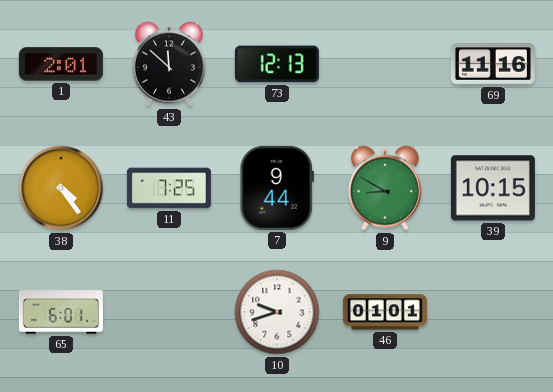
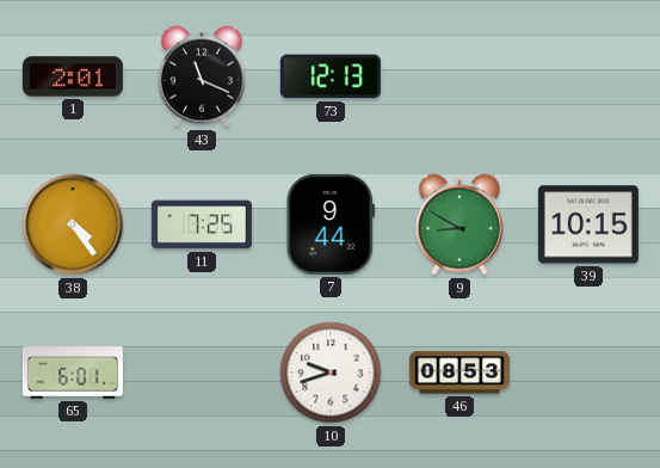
43: 11:52 -> 11:19 (202, 76)
69: 11:16 -> none (493, 64)
46: 01:01 -> 08:53 (459, 372)
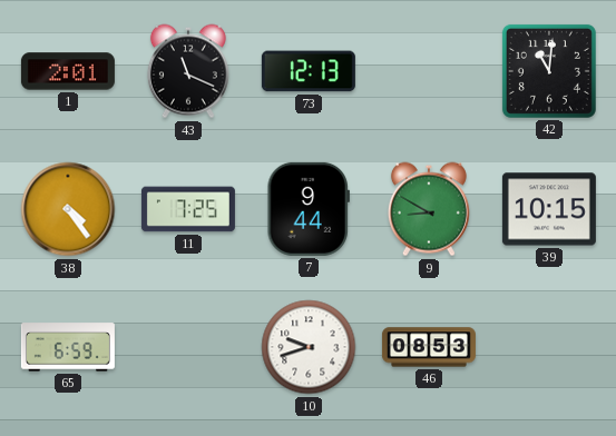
42: none -> 11:01 (549, 71)
65: 6:01 -> 6:59 (68, 347)
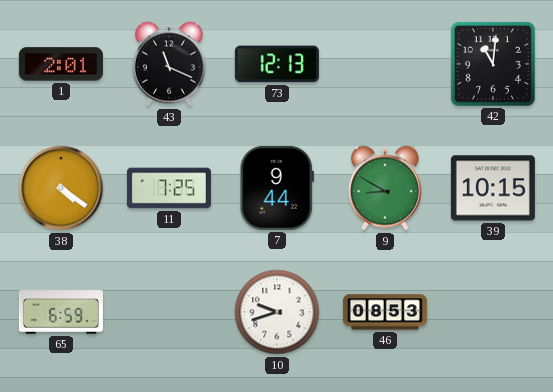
38: 4:24 -> 4:21 (61, 188)
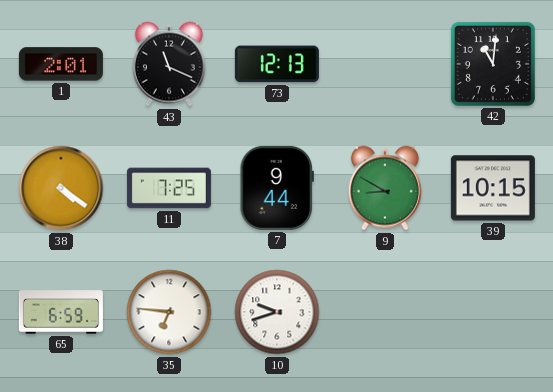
35: none -> 6:46 (169, 312)
46: 08:53 -> none (385, 312)
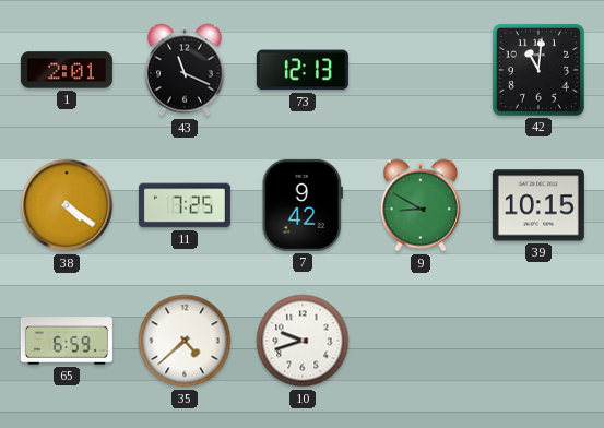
7: 9:44 -> 9:42 (303, 205)
35: 6:46 -> 4:38 (185, 341)
